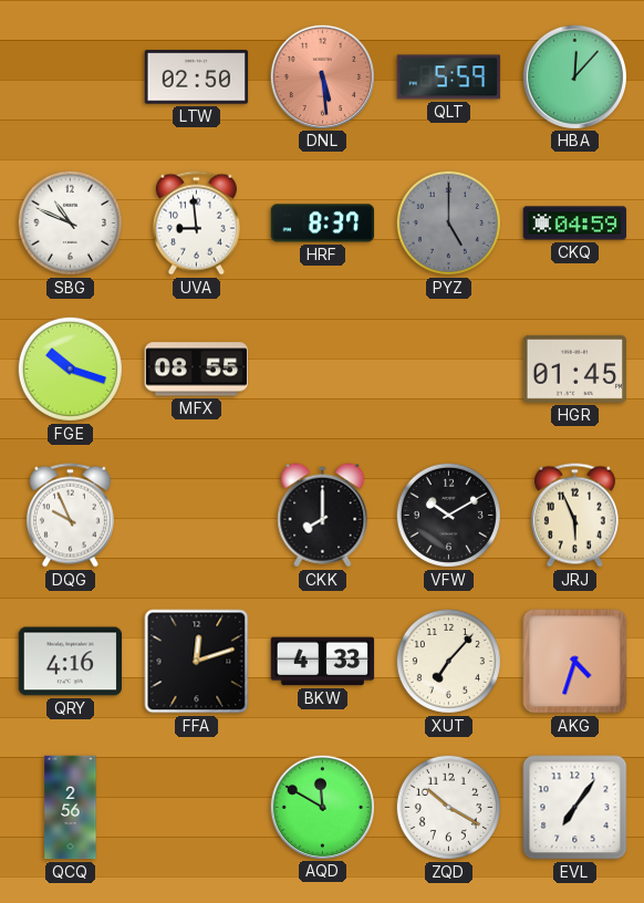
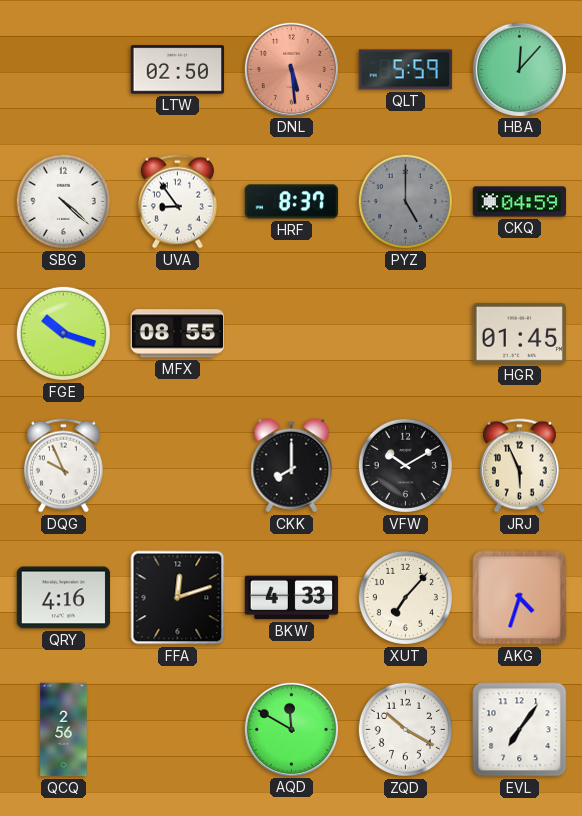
SBG: 10:49 -> 4:22 (63, 201)
UVA: 8:59 -> 8:54 (177, 202)
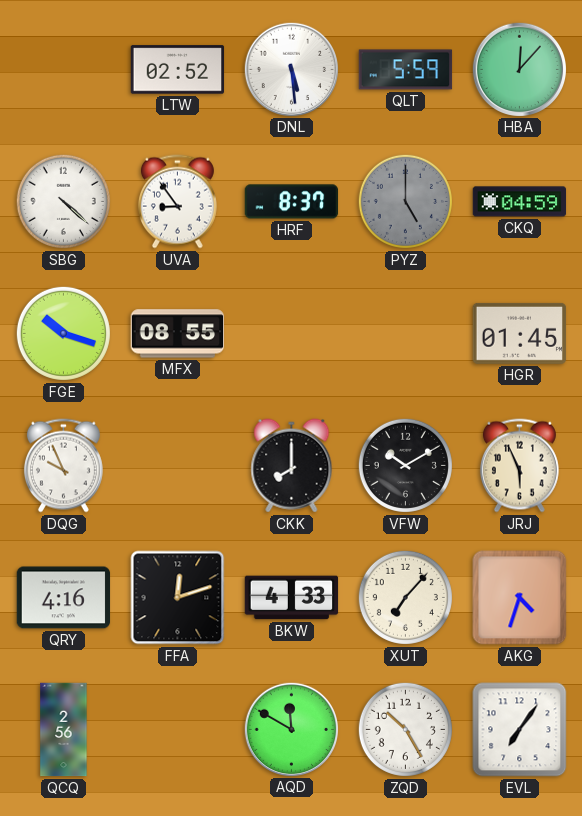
LTW: 02:50 -> 02:52 (178, 70)
DNL dial: salmon -> white (291, 69)
ZQD: 10:20 -> 10:25 (405, 729)
